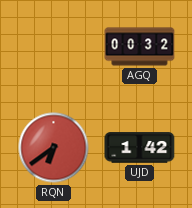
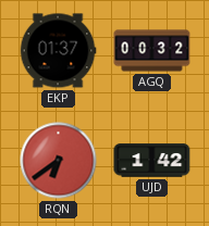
EKP: none -> 01:37 (58, 51)
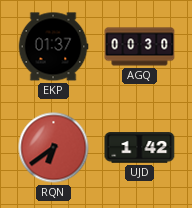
AGQ: 00:32 -> 00:30 (140, 47)
